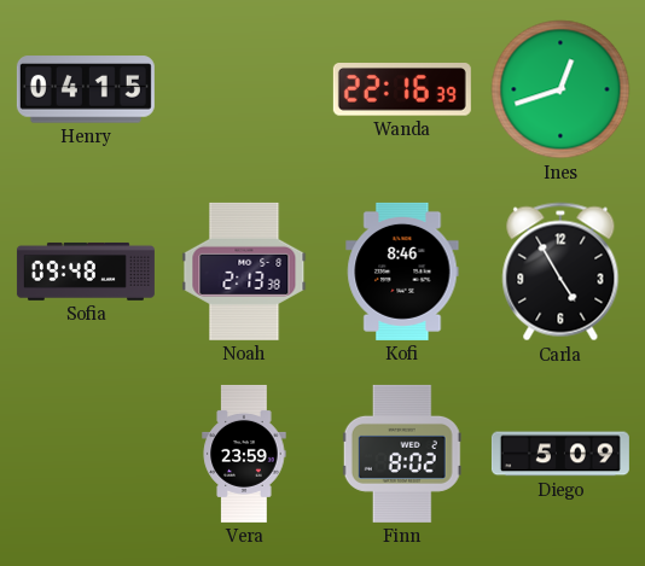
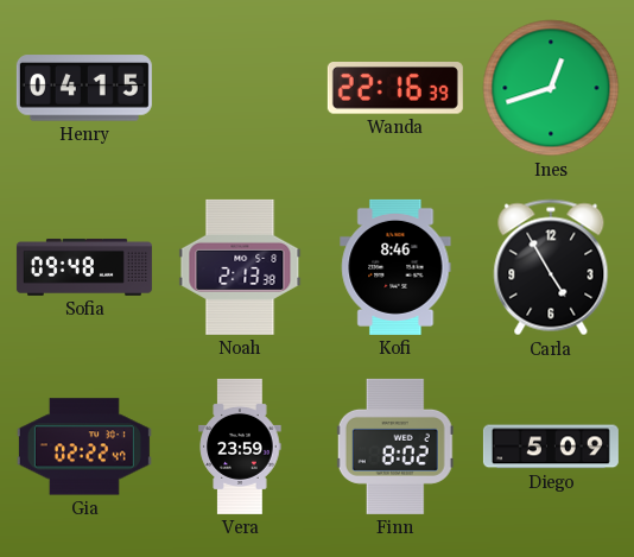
Gia: none -> 02:22 (84, 447)
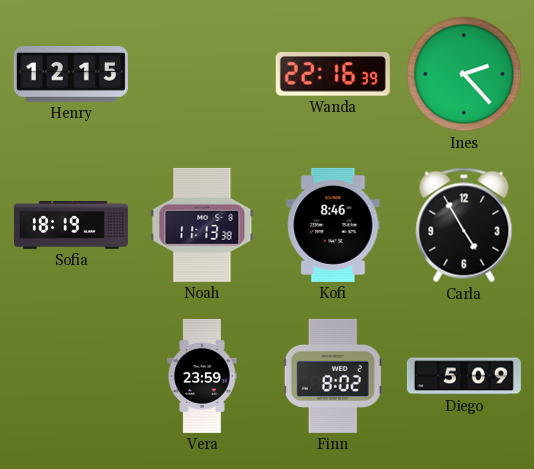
Henry: 04:15 -> 12:15 (71, 74)
Ines: 12:42 -> 2:23 (464, 74)
Sofia: 09:48 -> 18:19 (71, 225)
Noah: 2:13 -> 11:13 (202, 225)
Gia: 02:22 -> none (84, 447)
